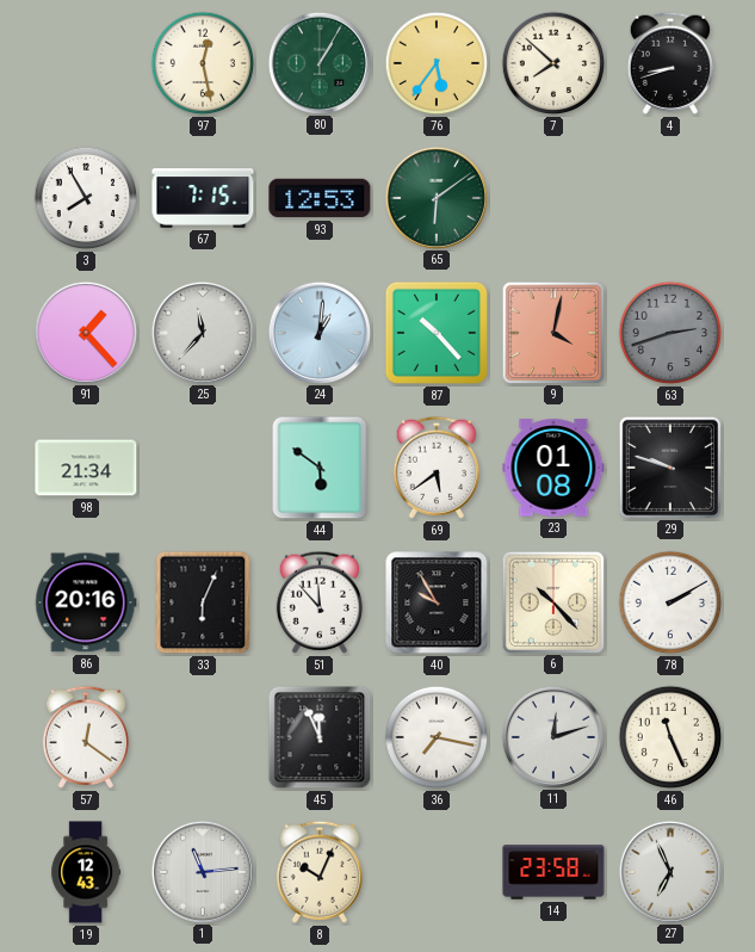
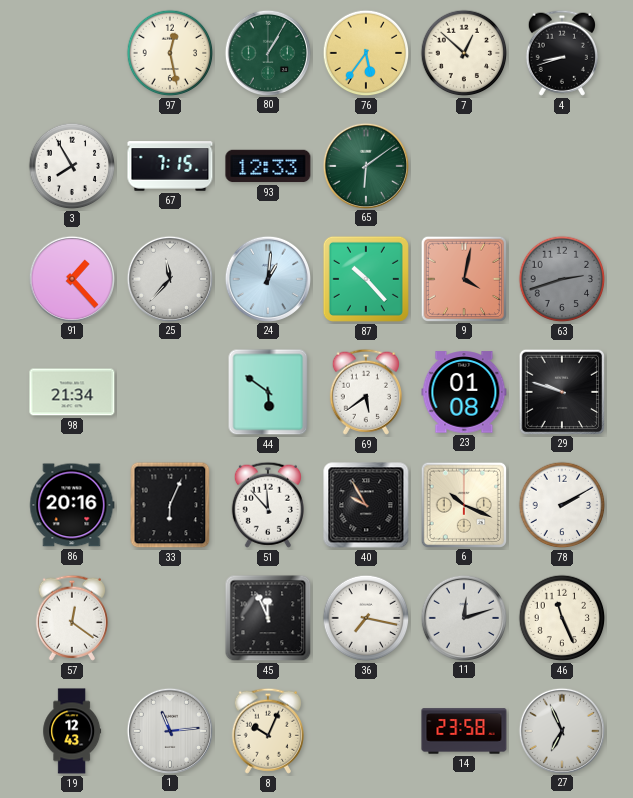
7: 7:52 -> 12:52 (464, 53)
93: 12:53 -> 12:33 (268, 166)
6: 10:23 -> 10:19 (463, 504)
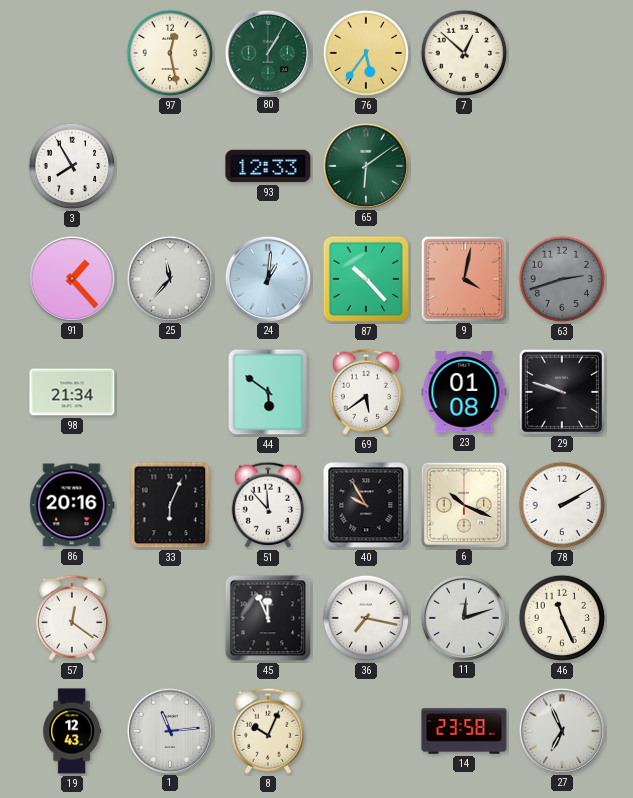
4: 8:42 -> none (562, 53)
67: 7:15 -> none (170, 166)
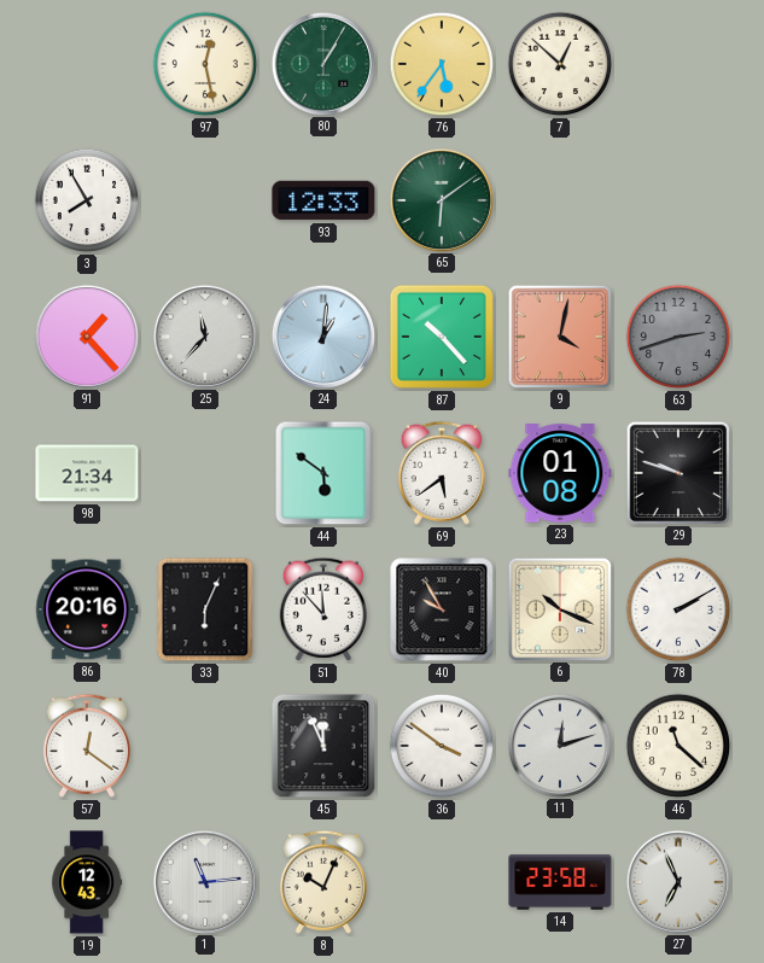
36: 7:17 -> 3:51 (442, 746)
46: 11:26 -> 11:22 (678, 746)
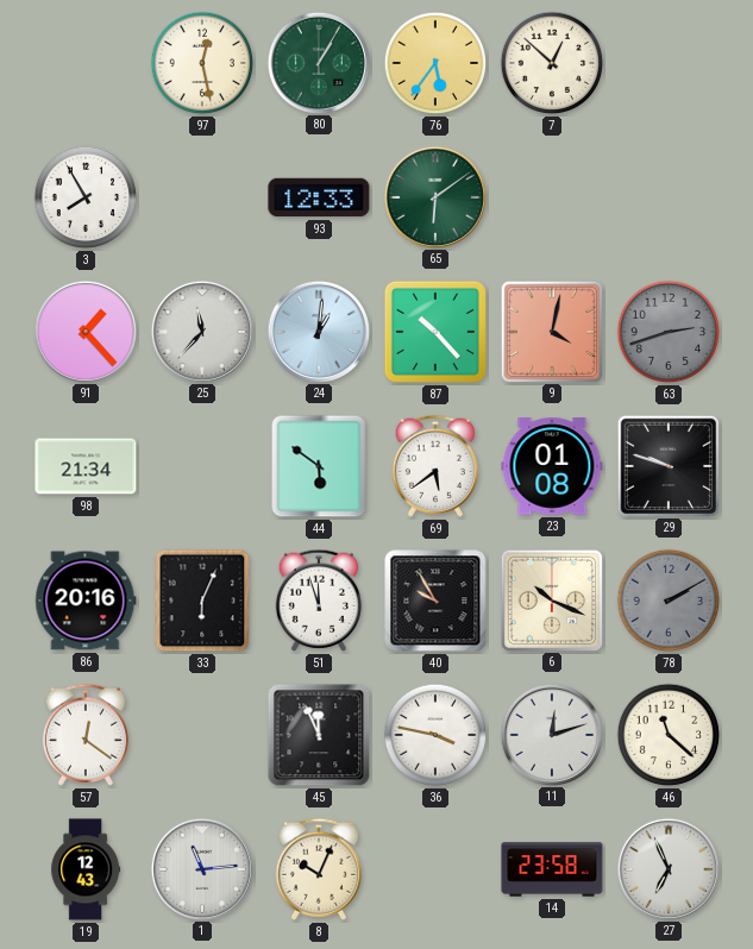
51: 11:53 -> 11:57 (319, 601)
78 dial: white -> grey (669, 601)
36: 3:51 -> 3:47 (435, 735)
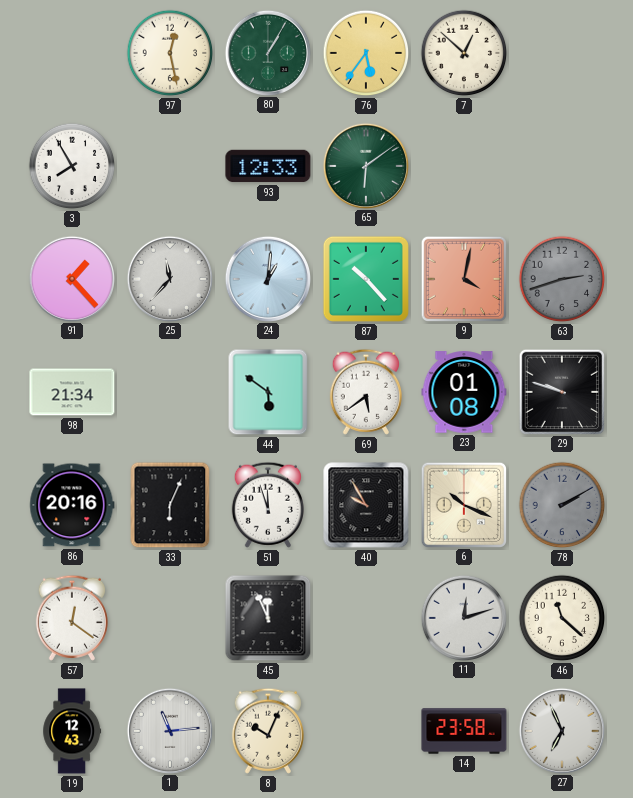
36: 3:47 -> none (435, 735)
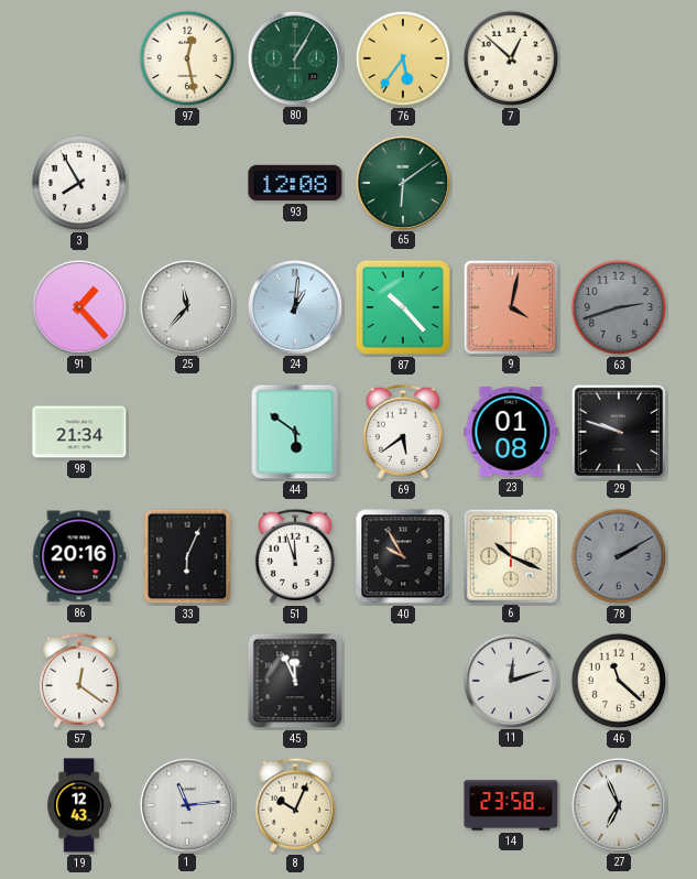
93: 12:33 -> 12:08 (295, 183)
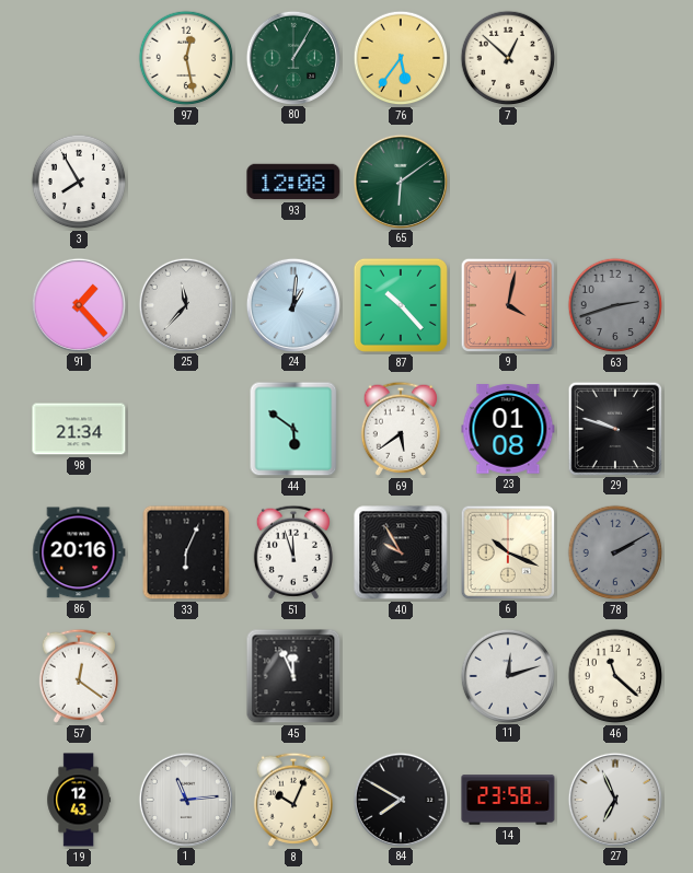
84: none -> 7:50 (400, 799)
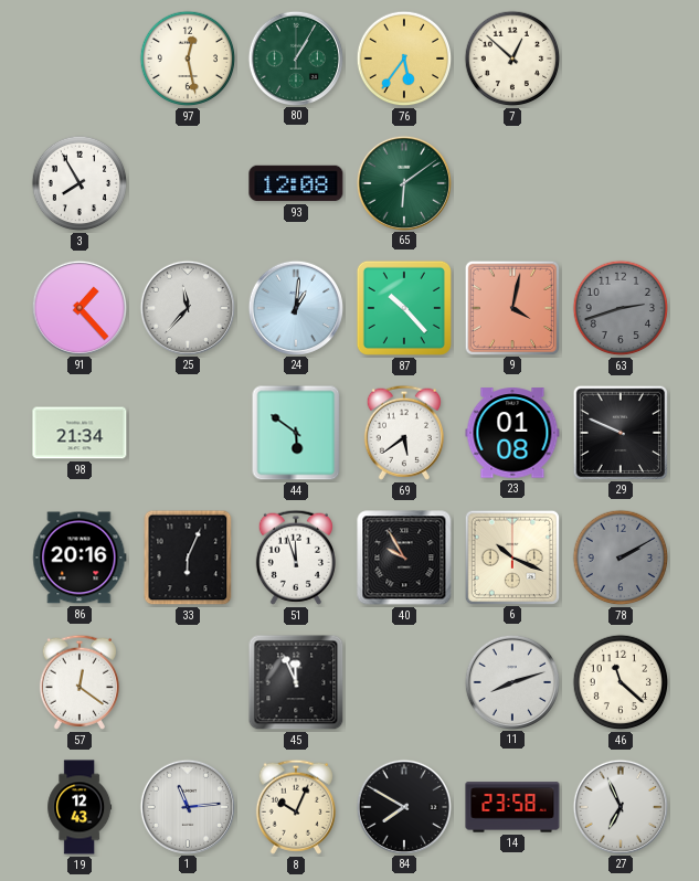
29: 9:48 -> 9:49 (619, 432)
11: 12:12 -> 8:12 (511, 681)
